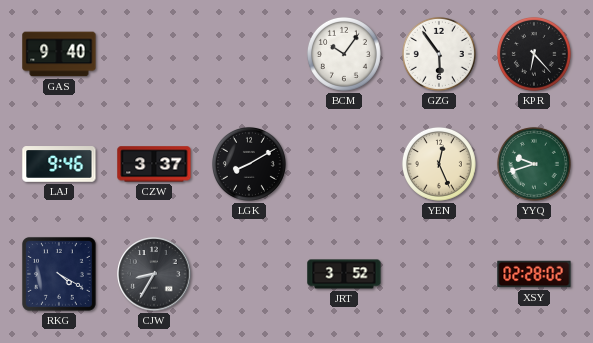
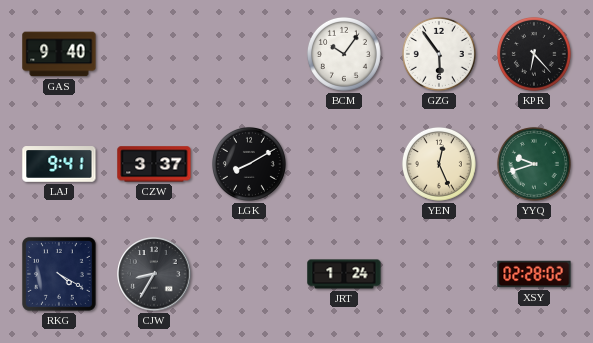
LAJ: 9:46 -> 9:41 (59, 164)
JRT: 3:52 -> 1:24 (344, 274)
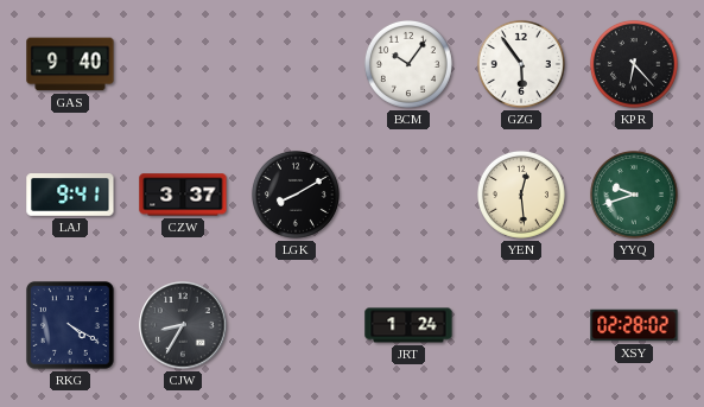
YEN: 12:26 -> 12:29 (521, 195)
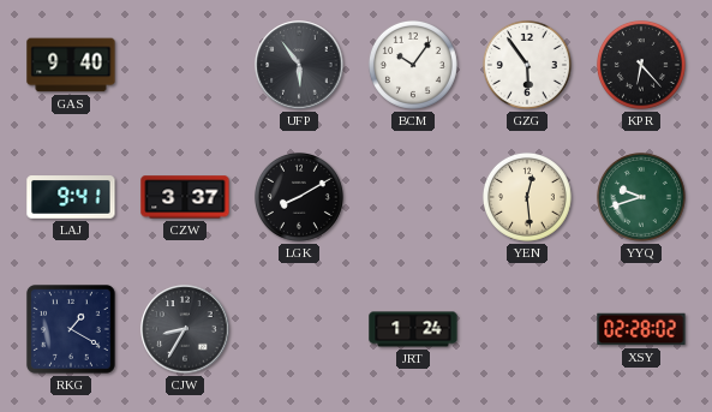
UFP: none -> 5:54 (299, 65)
RKG: 4:20 -> 1:20 (71, 329)
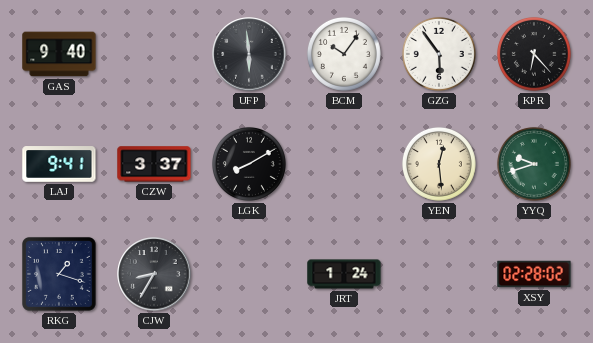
UFP: 5:54 -> 5:59 (249, 54)
RKG: 1:20 -> 1:18 (59, 274)
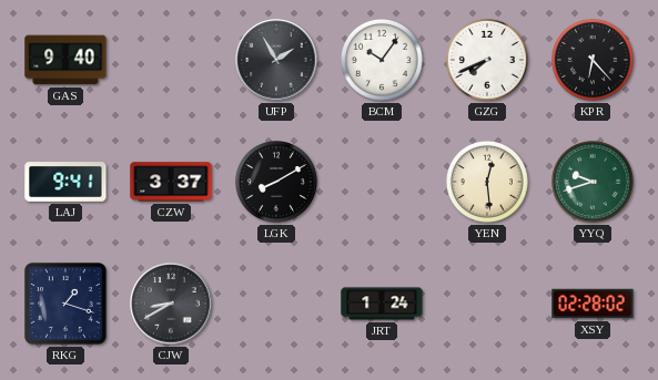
UFP: 5:59 -> 1:55 (276, 60)
GZG: 5:54 -> 7:41 (487, 60)
CJW: 8:35 -> 8:40 (171, 304)
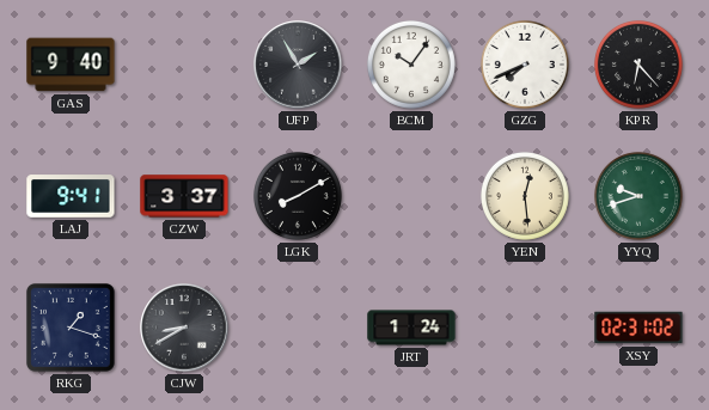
XSY: 02:28 -> 02:31 (638, 328)
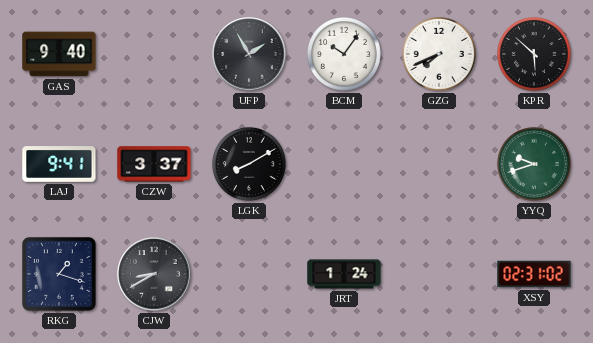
KPR: 6:23 -> 5:52 (534, 54)
YEN: 12:29 -> none (525, 196)
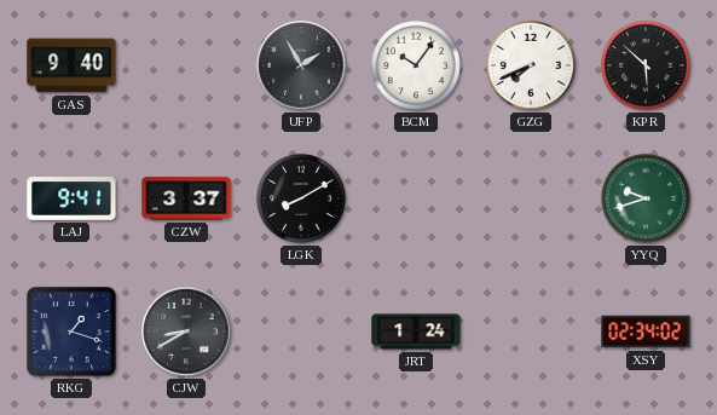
XSY: 02:31 -> 02:34 (646, 332)
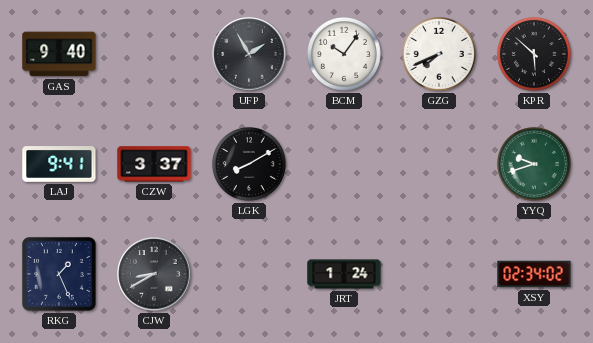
RKG: 1:18 -> 1:26 (59, 274)
